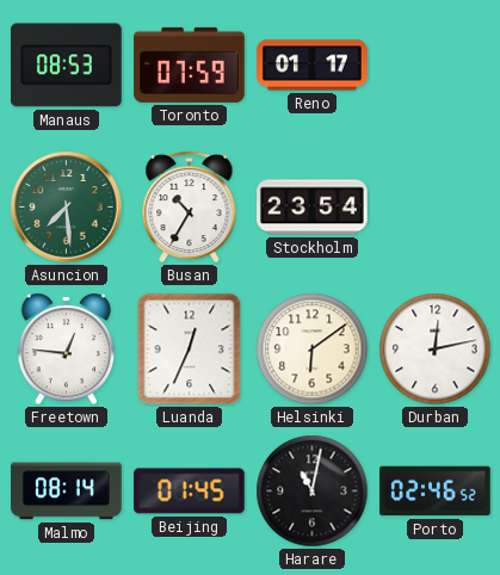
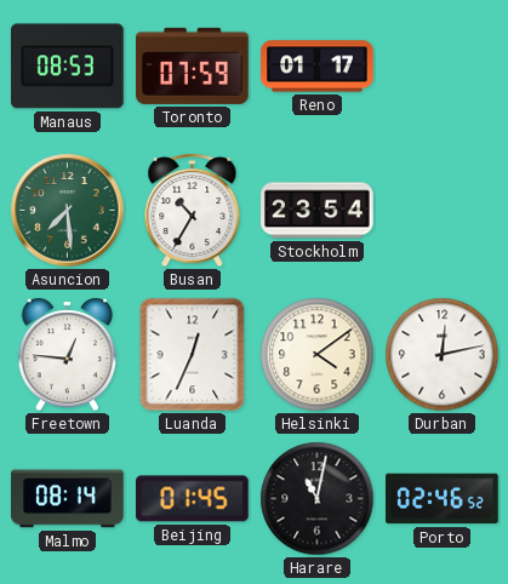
Helsinki: 6:09 -> 4:09 (318, 355)
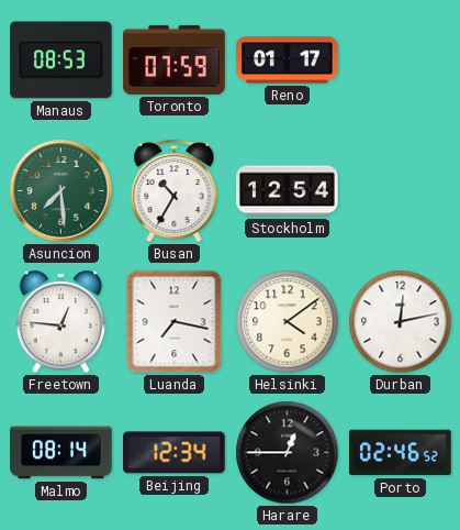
Stockholm: 23:54 -> 12:54 (288, 191)
Luanda: 12:34 -> 7:17 (175, 322)
Beijing: 01:45 -> 12:34 (175, 453)
Harare: 11:02 -> 12:45 (288, 453)
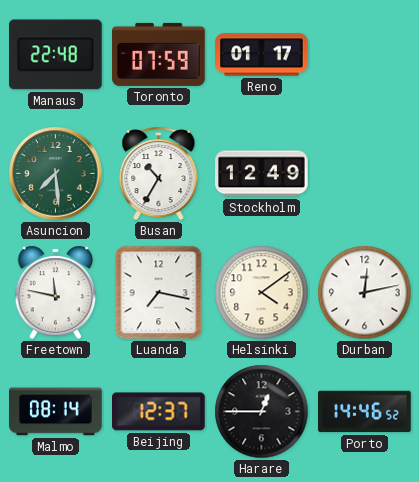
Manaus: 08:53 -> 22:48 (56, 55)
Stockholm: 12:54 -> 12:49 (262, 174)
Freetown: 12:46 -> 11:47 (56, 293)
Beijing: 12:34 -> 12:37 (159, 412)
Porto: 02:46 -> 14:46 (365, 412)
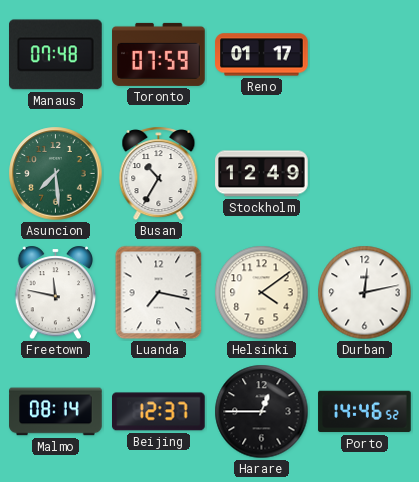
Manaus: 22:48 -> 07:48 (56, 55)
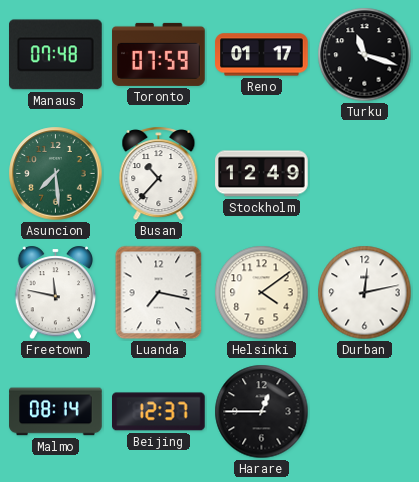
Turku: none -> 11:18 (365, 55)
Busan: 10:35 -> 10:37 (159, 174)
Porto: 14:46 -> none (365, 412)
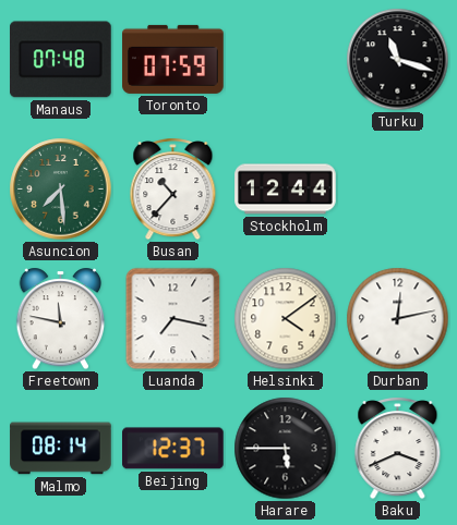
Reno: 01:17 -> none (262, 55)
Stockholm: 12:49 -> 12:44 (286, 190)
Harare: 12:45 -> 5:45 (286, 449)
Baku: none -> 3:41 (398, 449)
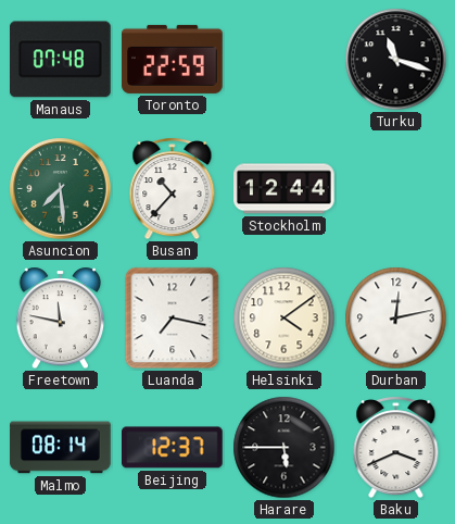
Toronto: 07:59 -> 22:59 (173, 59)
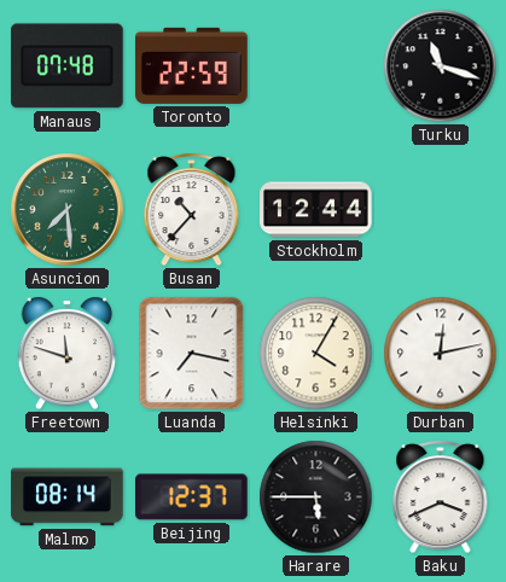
Freetown: 11:47 -> 11:48 (68, 354)
Helsinki: 4:09 -> 4:05 (316, 354)
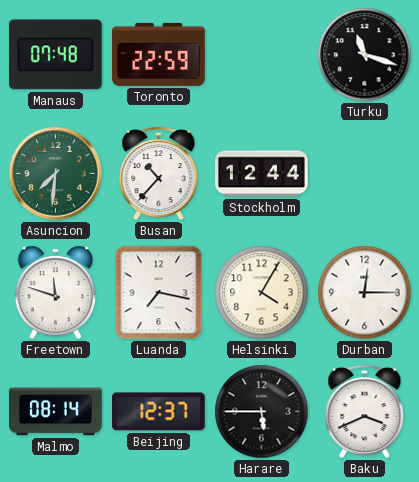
Asuncion: 7:29 -> 7:31 (56, 174)
Durban: 12:13 -> 12:15 (365, 293)
